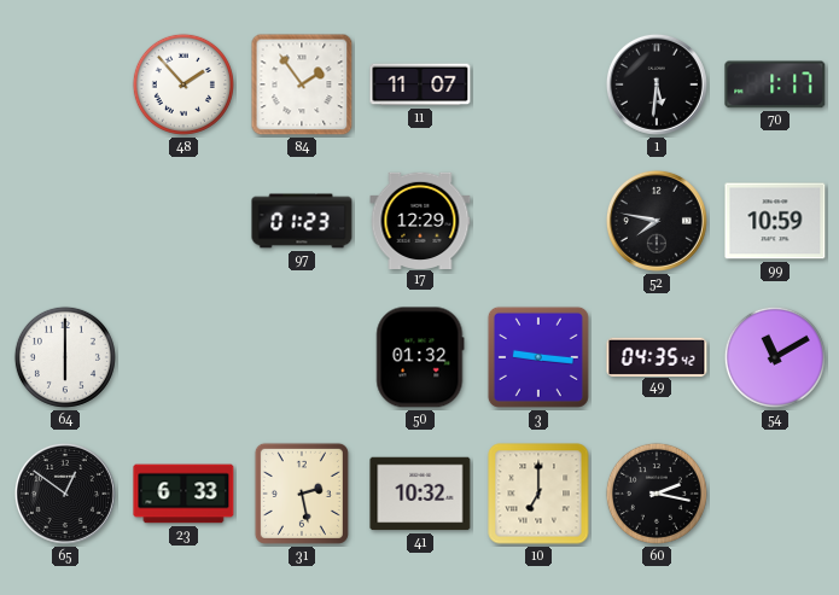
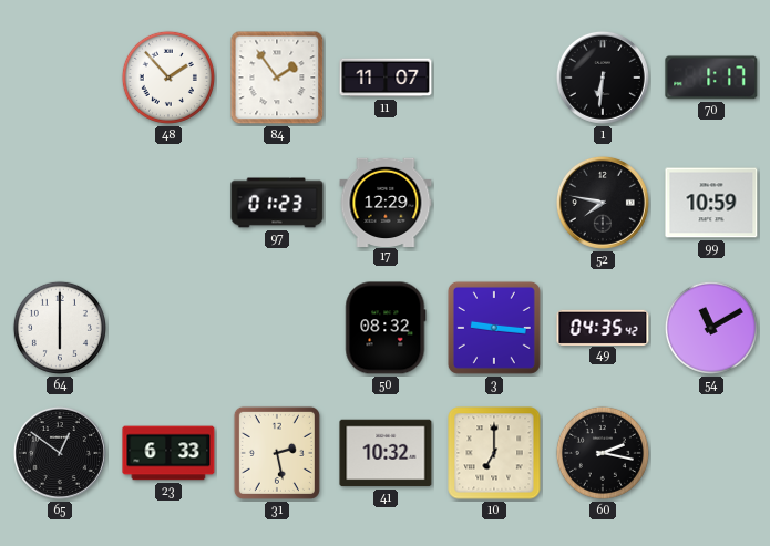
1: 5:31 -> 6:31 (603, 78)
50: 01:32 -> 08:32 (386, 328)
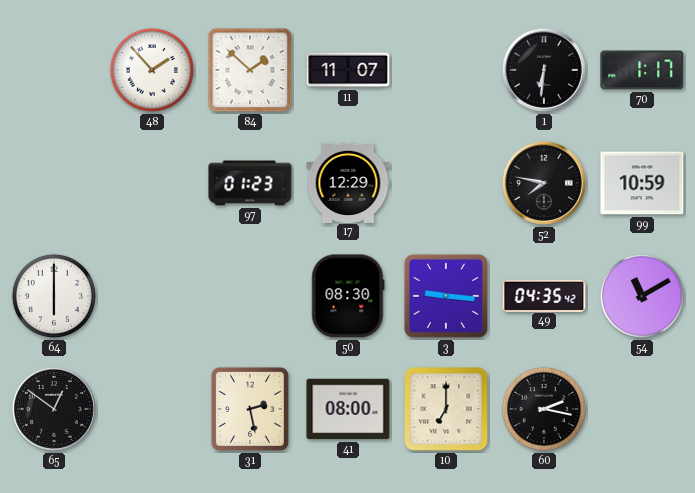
84: 1:54 -> 1:52 (250, 70)
50: 08:32 -> 08:30 (348, 296)
23: 6:33 -> none (168, 453)
41: 10:32 -> 08:00 (348, 409)
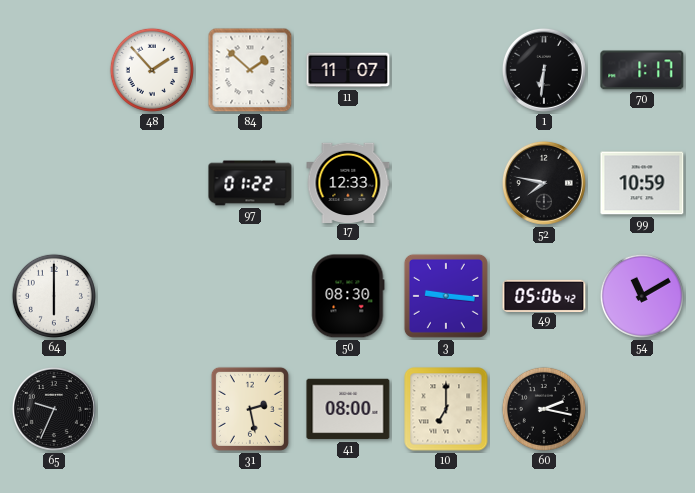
97: 01:23 -> 01:22 (250, 183)
17: 12:29 -> 12:33 (348, 182)
49: 04:35 -> 05:06 (544, 295)
65: 12:51 -> 9:34 (54, 409)
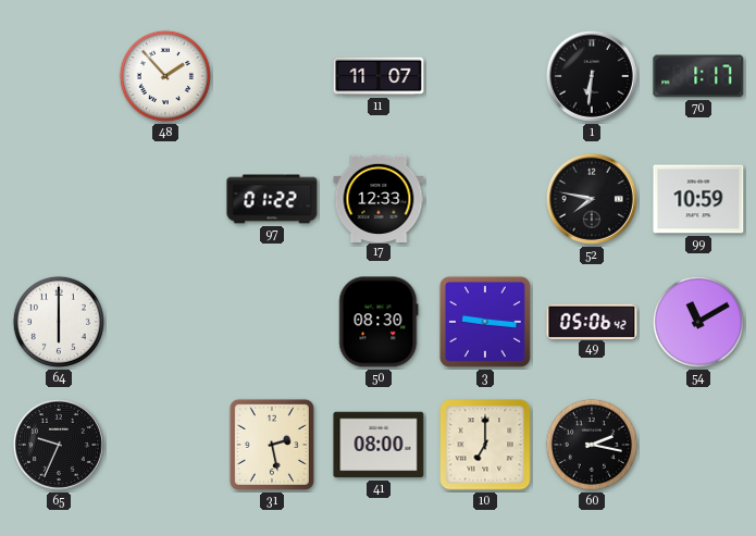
84: 1:52 -> none (250, 70)
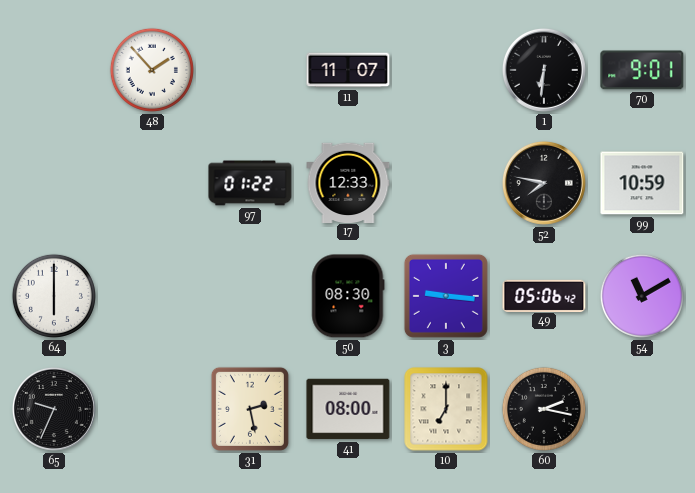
70: 1:17 -> 9:01 (642, 70)
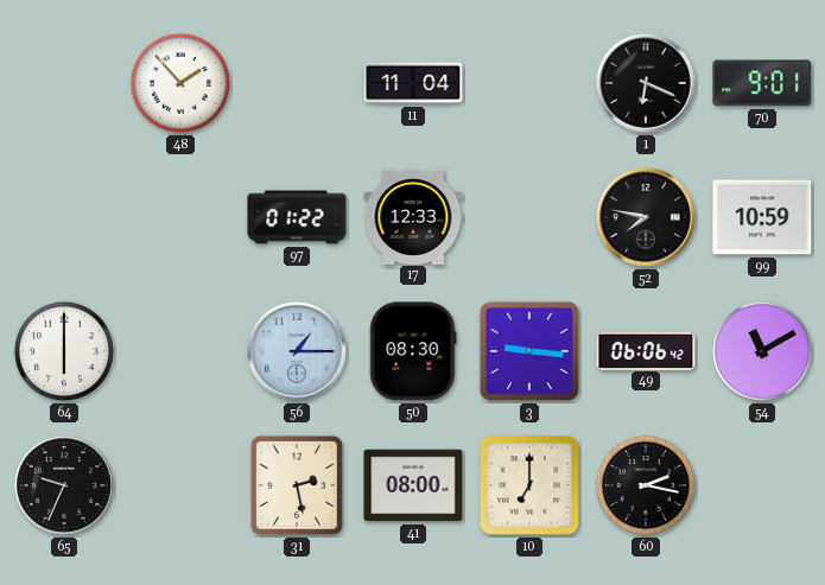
11: 11:07 -> 11:04 (413, 83)
1: 6:31 -> 6:19 (646, 83)
56: none -> 1:15 (297, 351)
49: 05:06 -> 06:06 (646, 350)
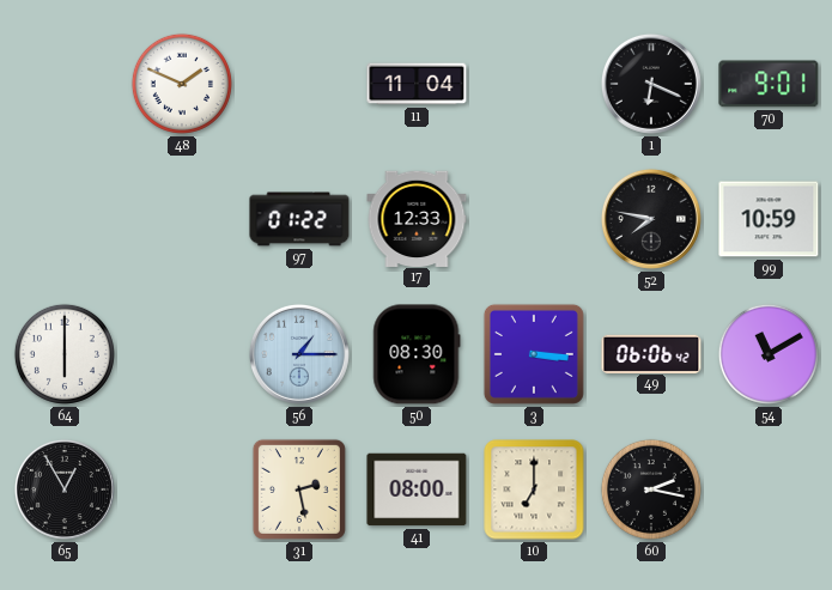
48: 1:53 -> 1:49 (182, 84)
3: 9:16 -> 3:16 (534, 354)
65: 9:34 -> 12:55 (65, 489)
